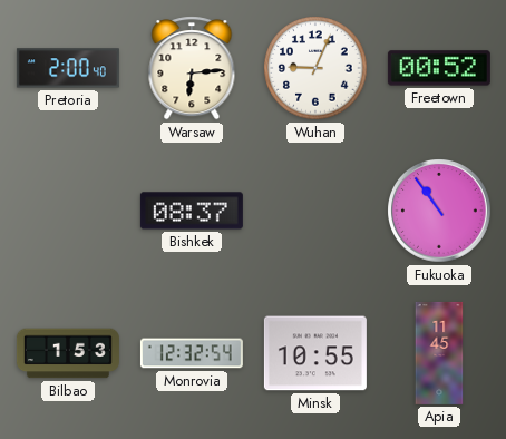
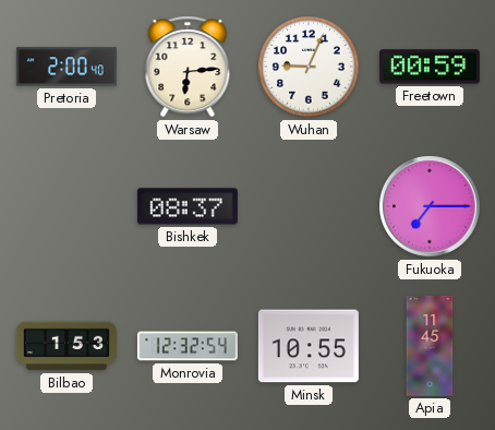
Freetown: 00:52 -> 00:59 (430, 67)
Fukuoka: 10:54 -> 7:15 (430, 206)
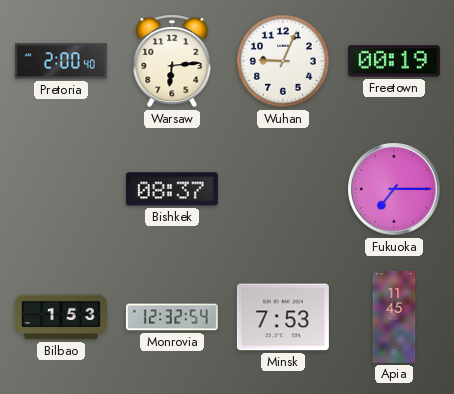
Freetown: 00:59 -> 00:19 (394, 61)
Minsk: 10:55 -> 7:53 (283, 317)
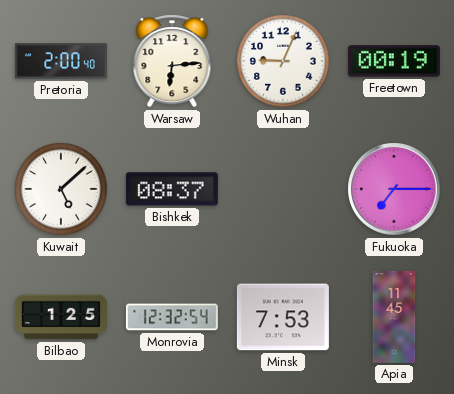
Kuwait: none -> 5:08 (61, 189)
Bilbao: 1:53 -> 1:25 (61, 317)
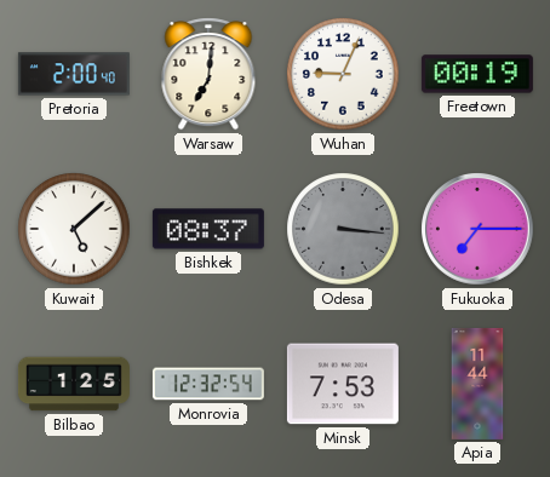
Warsaw: 6:14 -> 7:01 (208, 74)
Odesa: none -> 3:16 (343, 229)
Apia: 11:45 -> 11:44 (477, 384)
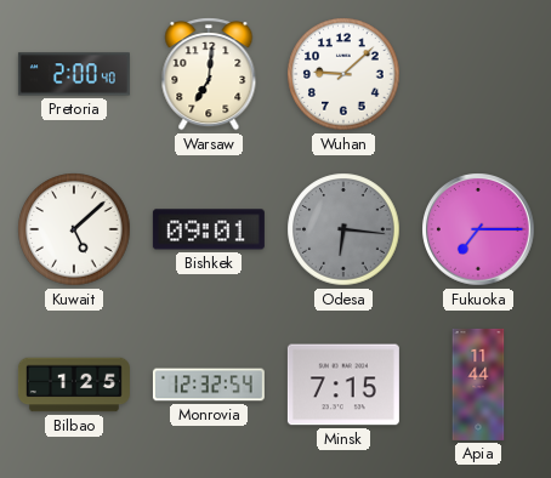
Wuhan: 9:04 -> 9:08 (343, 74)
Freetown: 00:19 -> none (477, 74)
Bishkek: 08:37 -> 09:01 (209, 229)
Odesa: 3:16 -> 6:16 (343, 229)
Minsk: 7:53 -> 7:15 (343, 385)
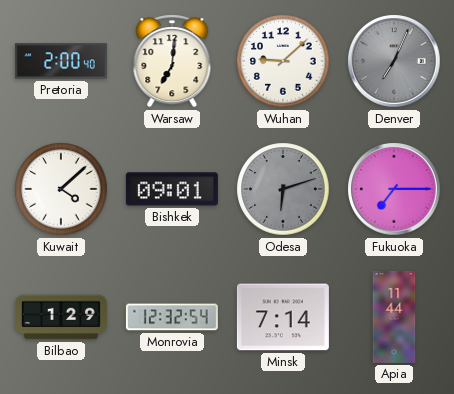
Denver: none -> 7:04 (394, 61)
Kuwait: 5:08 -> 4:08 (61, 189)
Odesa: 6:16 -> 6:12 (283, 189)
Bilbao: 1:25 -> 1:29 (61, 317)
Minsk: 7:15 -> 7:14 (283, 317)
